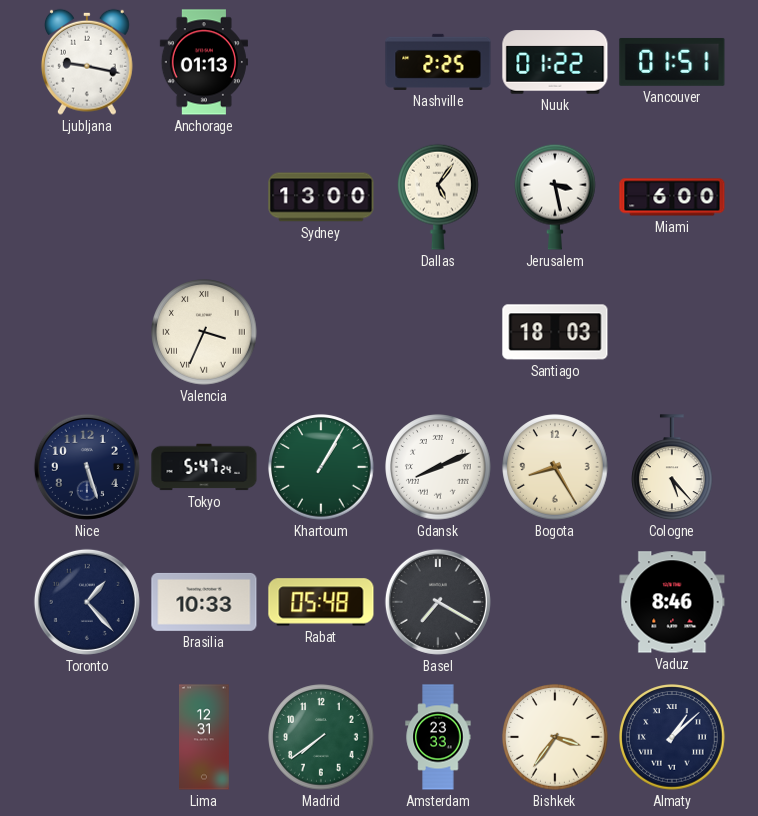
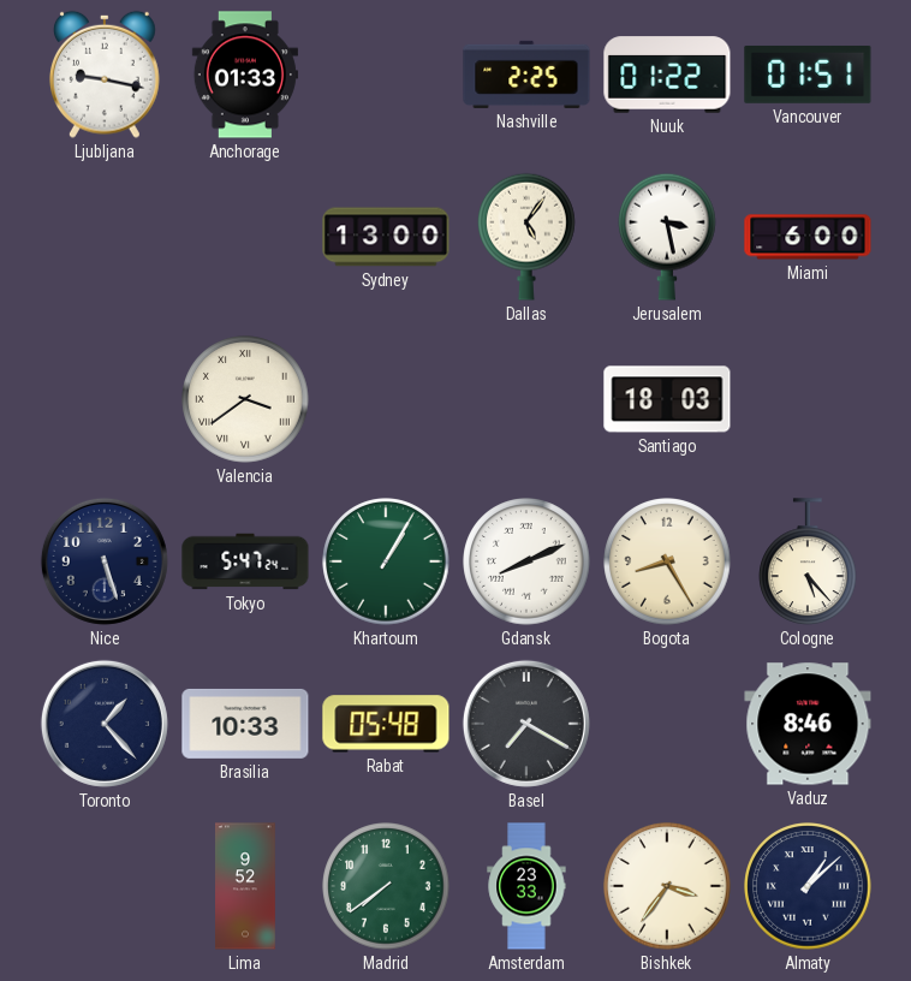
Anchorage: 01:13 -> 01:33 (245, 75)
Valencia: 3:34 -> 3:39 (245, 399)
Lima: 12:31 -> 9:52 (246, 886)
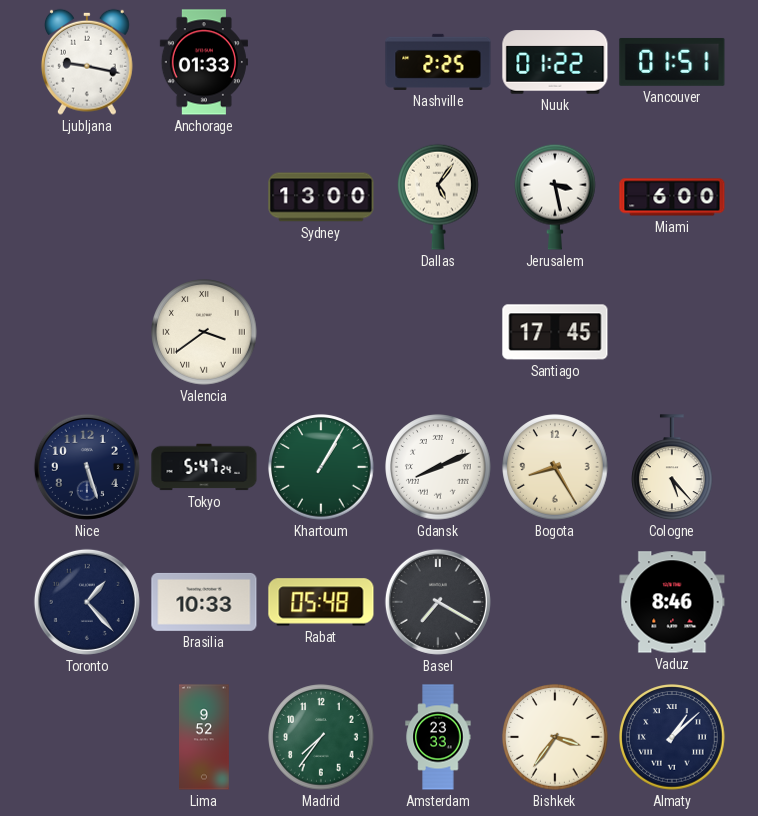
Santiago: 18:03 -> 17:45 (555, 332)
Madrid: 7:39 -> 7:36 (321, 737)
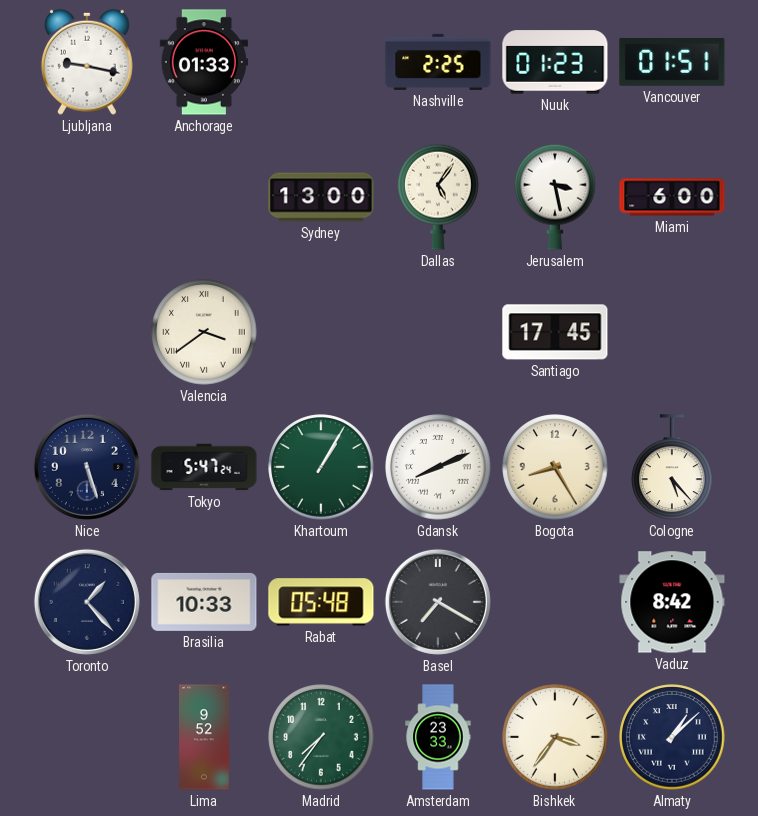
Nuuk: 01:22 -> 01:23 (555, 62)
Vaduz: 8:46 -> 8:42 (672, 602)
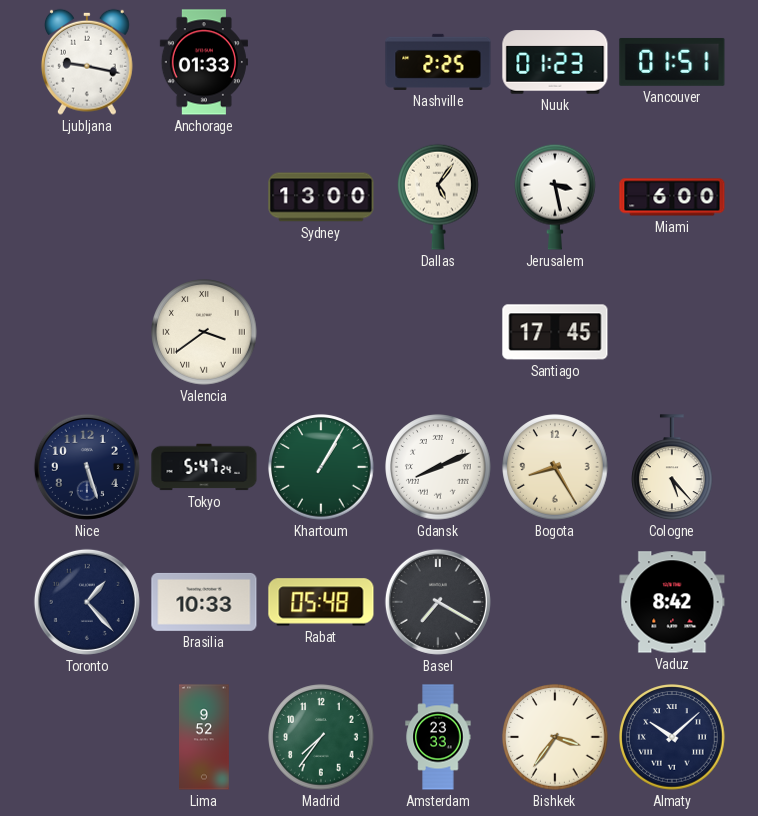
Almaty: 1:08 -> 10:08 (672, 737)
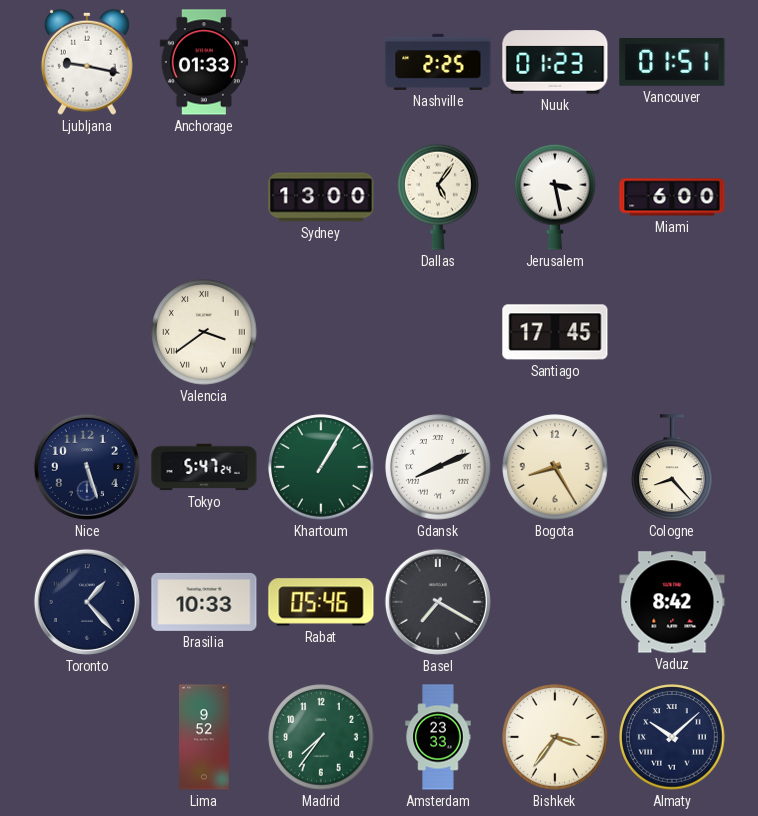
Cologne: 5:23 -> 8:23 (673, 468)
Rabat: 05:48 -> 05:46 (321, 602)
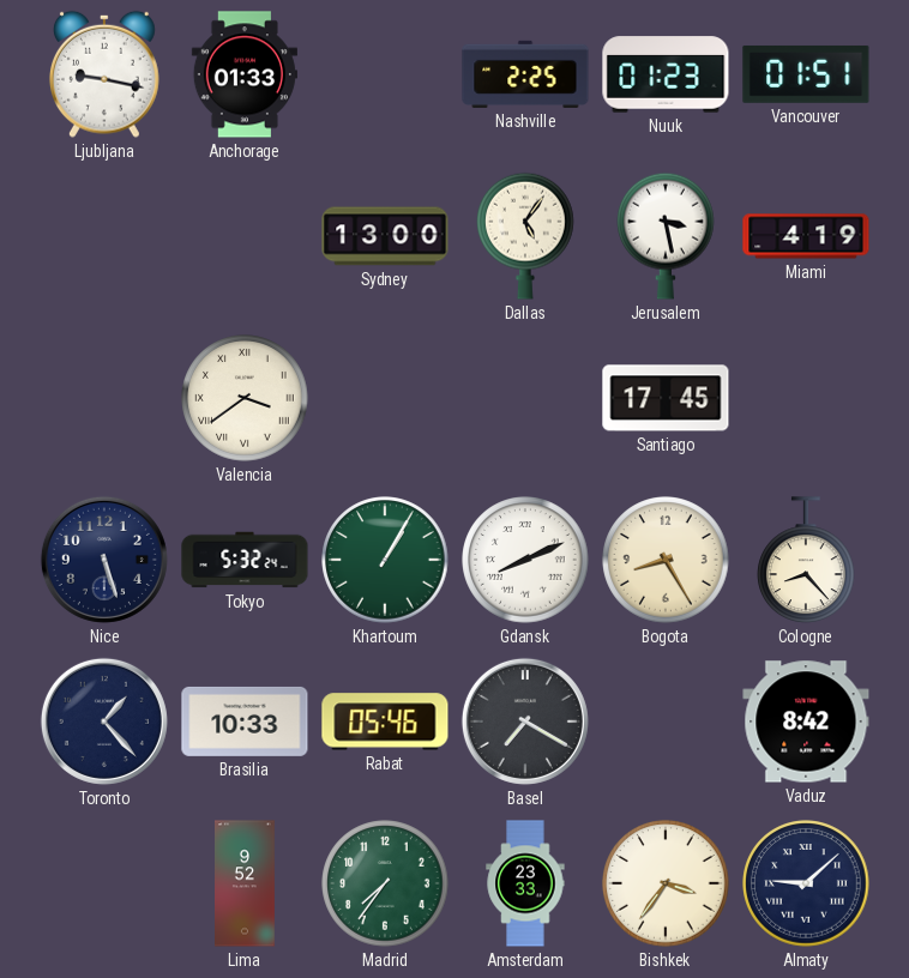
Miami: 6:00 -> 4:19 (806, 236)
Tokyo: 5:47 -> 5:32 (245, 560)
Almaty: 10:08 -> 9:08 (806, 883)
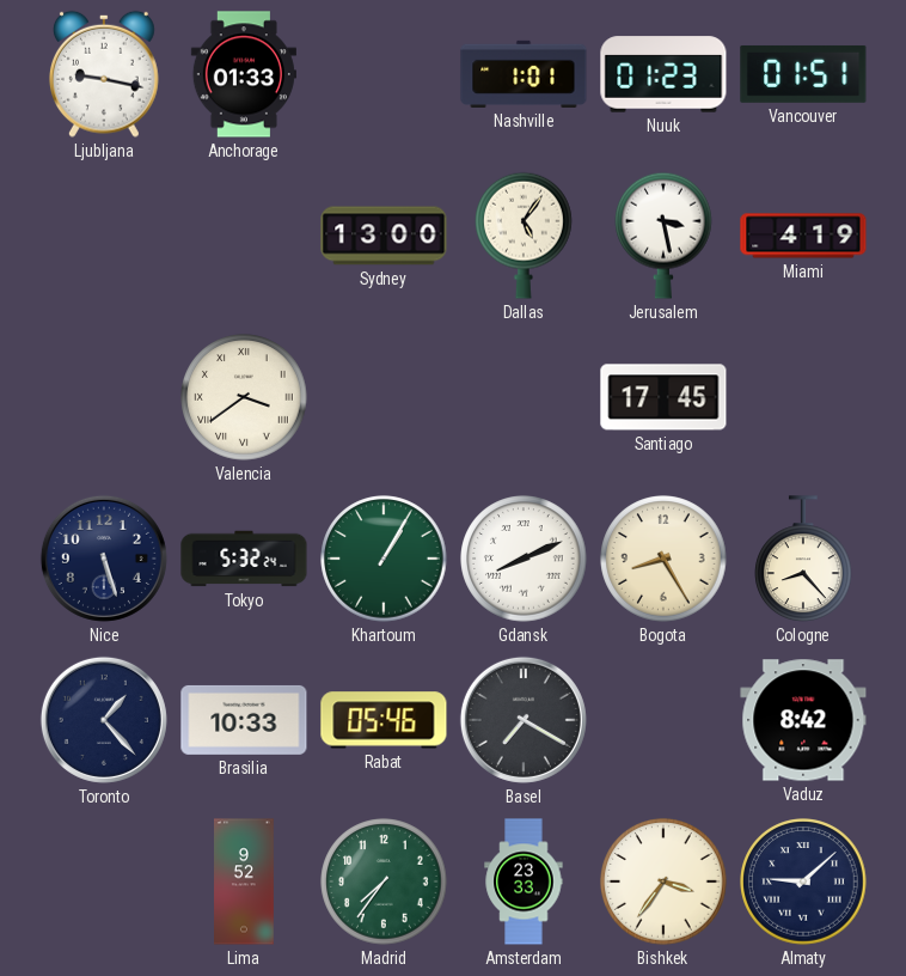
Nashville: 2:25 -> 1:01 (524, 74)
